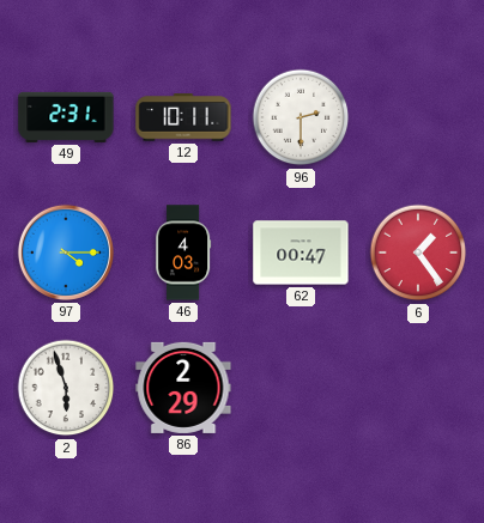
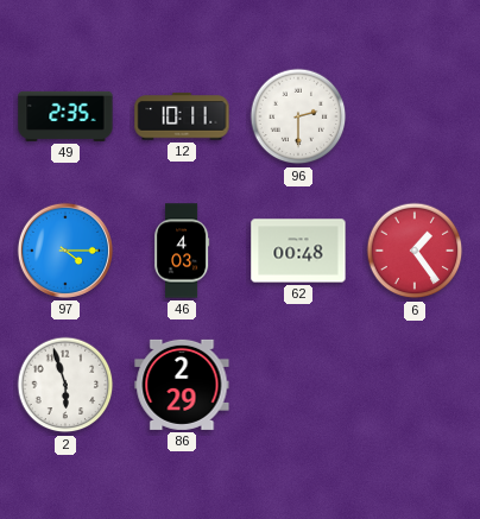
49: 2:31 -> 2:35 (65, 116)
62: 00:47 -> 00:48 (298, 251)
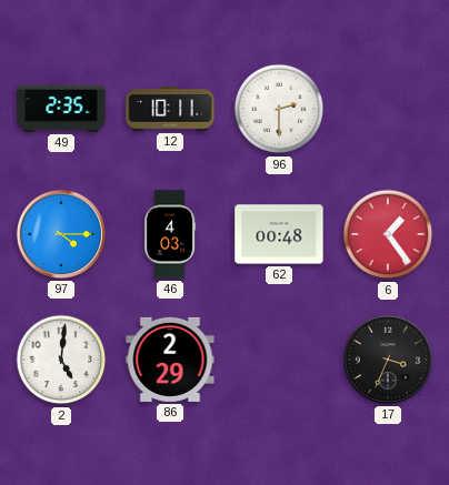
2: 5:57 -> 5:01 (61, 360)
17: none -> 3:34 (388, 360)
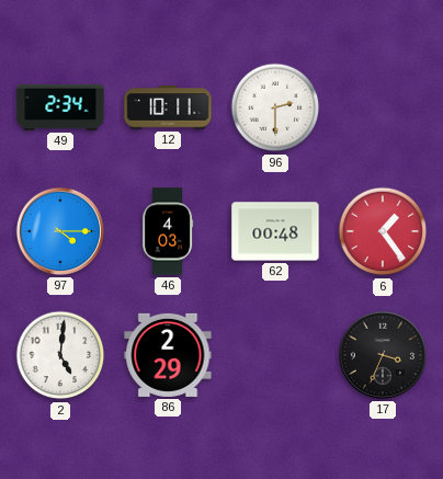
49: 2:35 -> 2:34 (60, 107)
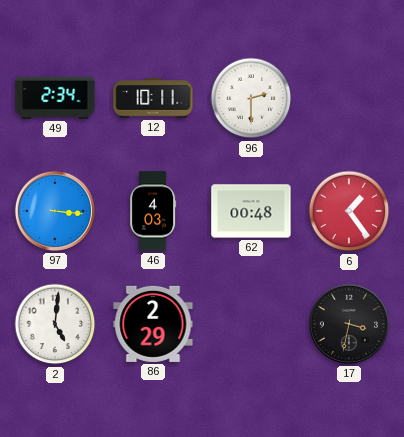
97: 4:15 -> 3:16 (55, 211)
17: 3:34 -> 3:32 (349, 324)
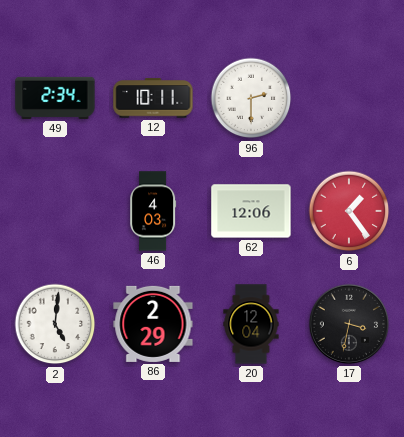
97: 3:16 -> none (55, 211)
62: 00:48 -> 12:06 (251, 211)
20: none -> 12:04 (251, 324)
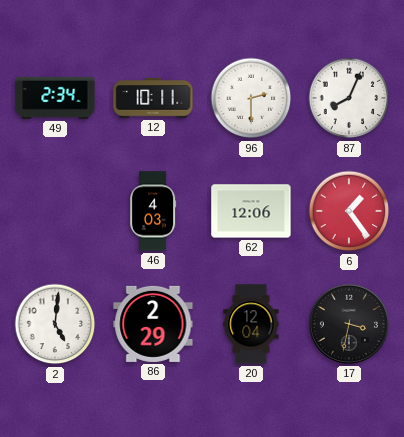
87: none -> 8:04 (349, 98)
